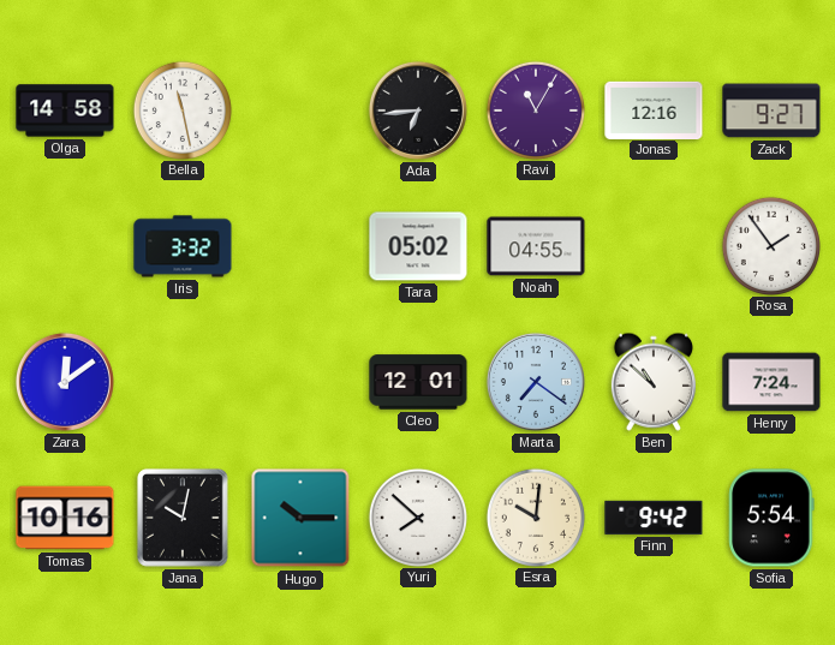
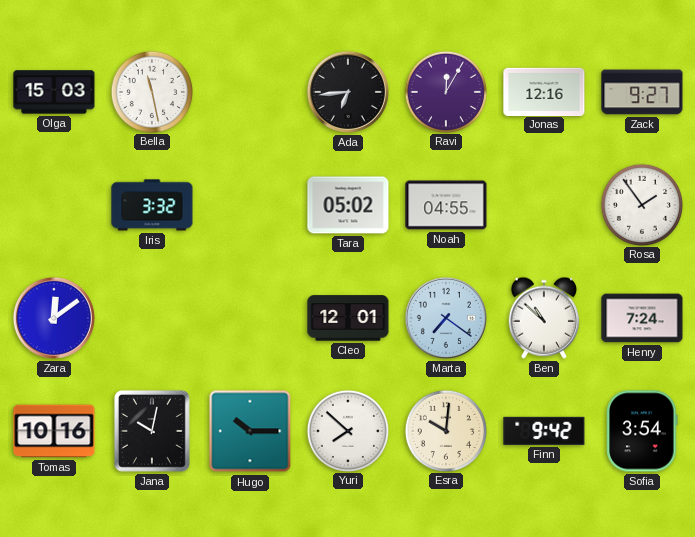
Olga: 14:58 -> 15:03 (54, 92)
Ravi: 11:05 -> 12:05 (445, 91)
Sofia: 5:54 -> 3:54 (642, 431)
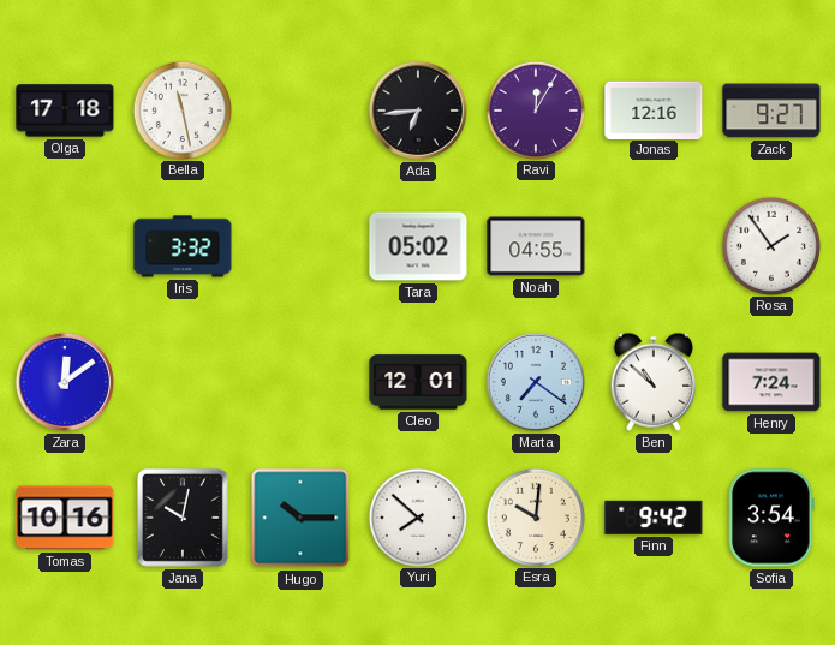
Olga: 15:03 -> 17:18 (65, 111)
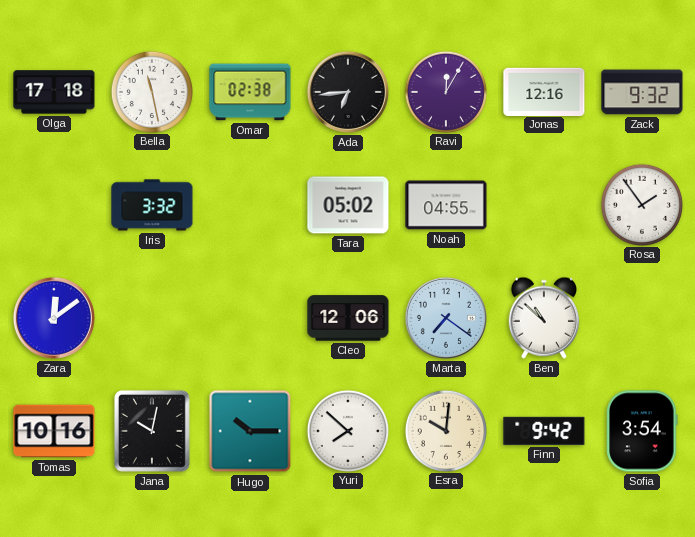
Omar: none -> 02:38 (250, 92)
Zack: 9:27 -> 9:32 (642, 92)
Cleo: 12:01 -> 12:06 (348, 318)
Henry: 7:24 -> none (771, 382)
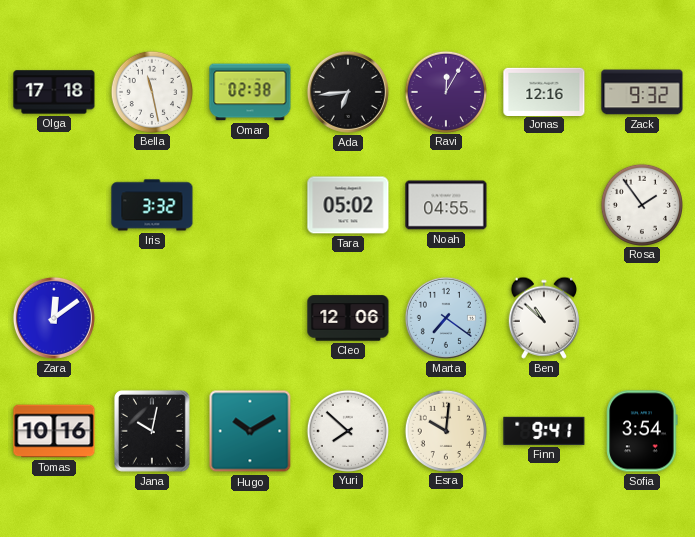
Hugo: 10:15 -> 10:10 (250, 431)
Finn: 9:42 -> 9:41 (544, 431)
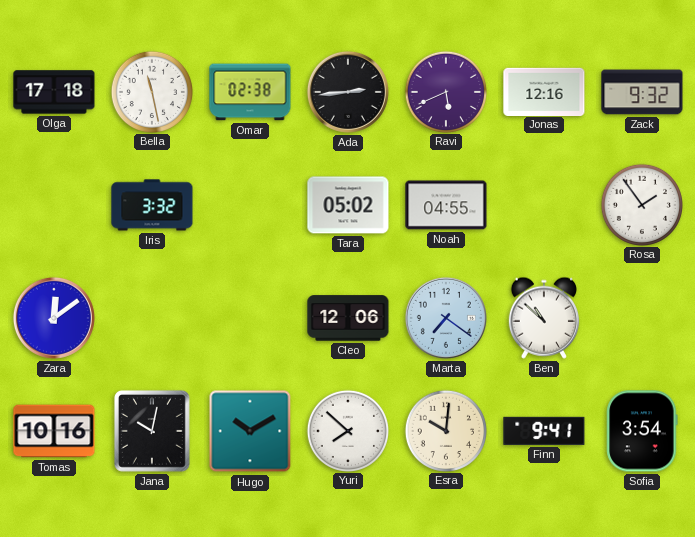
Ada: 6:44 -> 2:44 (348, 92)
Ravi: 12:05 -> 5:41 (445, 91)
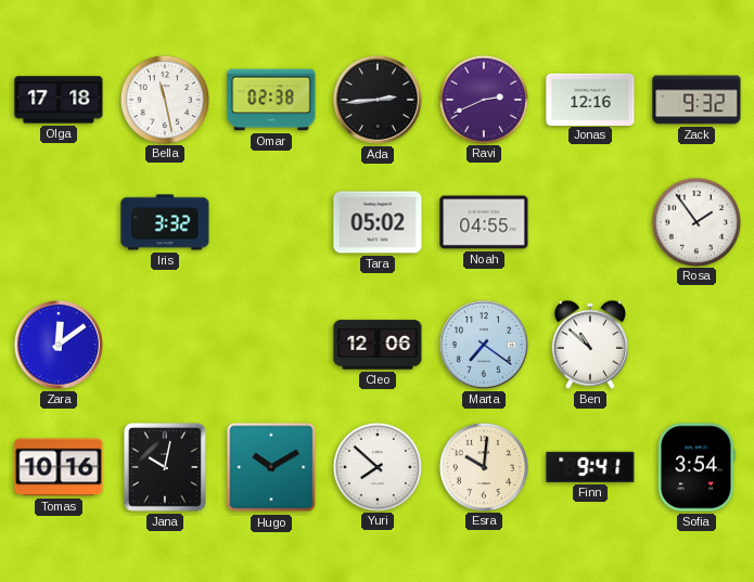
Ravi: 5:41 -> 2:41 (483, 99)
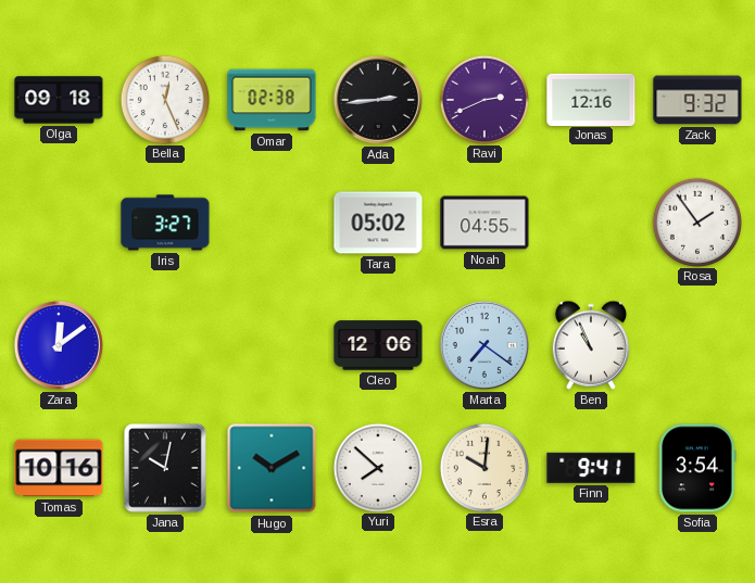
Olga: 17:18 -> 09:18 (59, 100)
Bella: 11:28 -> 12:26 (164, 99)
Iris: 3:32 -> 3:27 (165, 223)
Ben: 10:52 -> 10:56 (591, 345)
